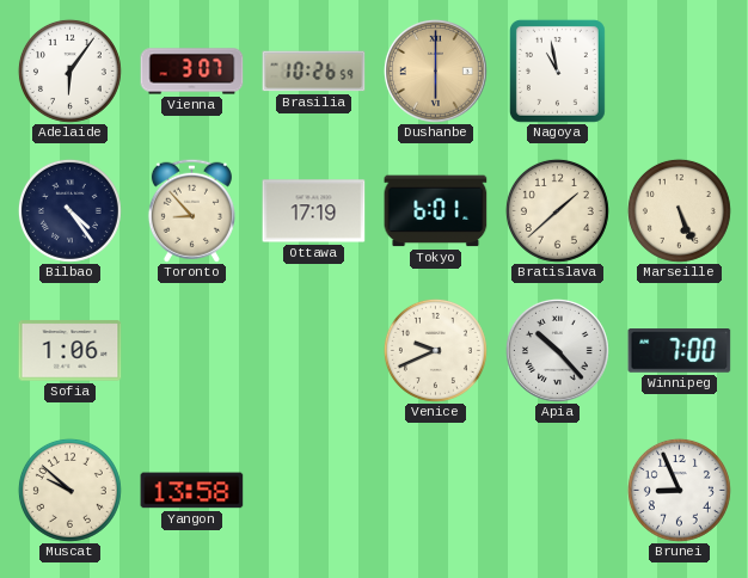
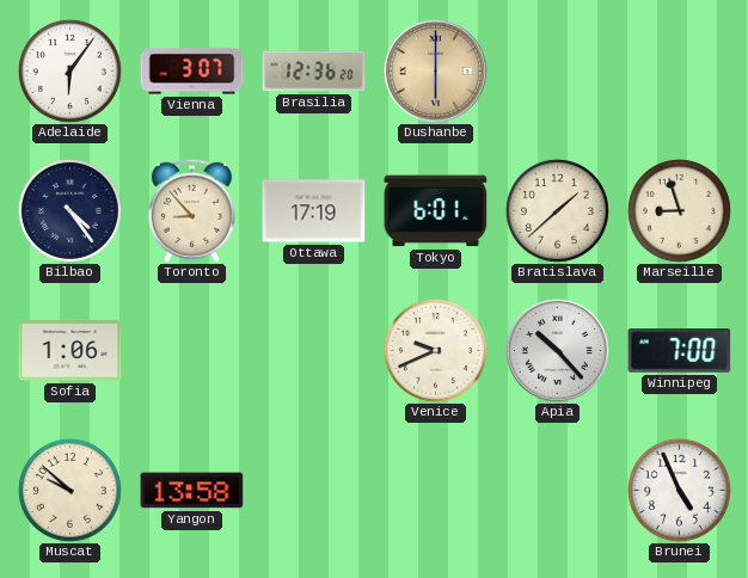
Brasilia: 10:26 -> 12:36 (314, 72)
Nagoya: 10:58 -> none (557, 70)
Marseille: 5:26 -> 8:57 (679, 210)
Brunei: 8:56 -> 4:56 (679, 490)
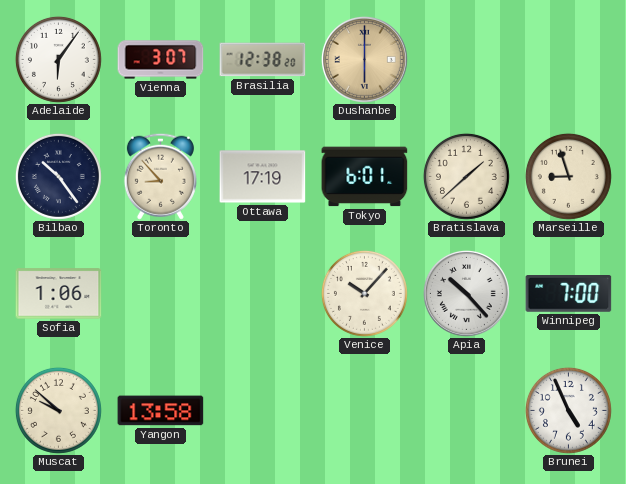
Brasilia: 12:36 -> 12:38 (263, 60)
Bilbao: 4:24 -> 10:24 (58, 176)
Venice: 9:41 -> 10:07 (364, 293)
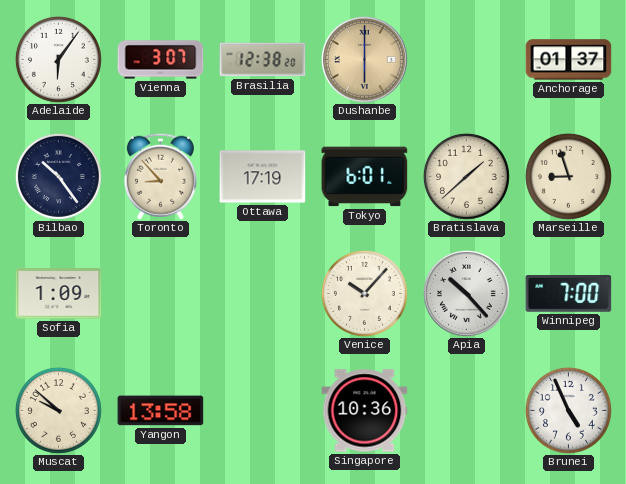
Anchorage: none -> 01:37 (569, 60)
Sofia: 1:06 -> 1:09 (59, 294)
Singapore: none -> 10:36 (365, 411)
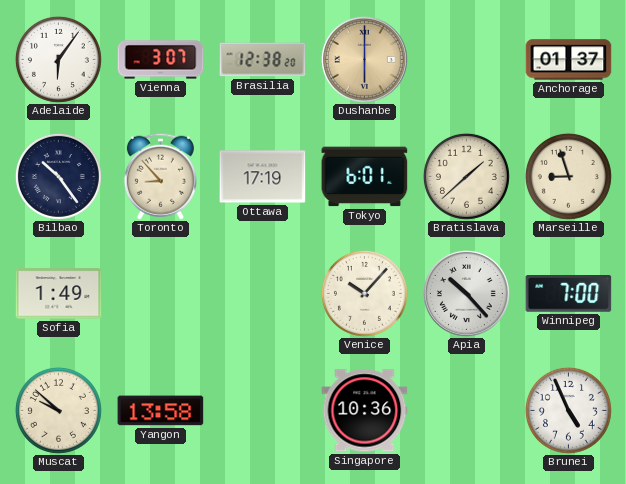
Sofia: 1:09 -> 1:49 (59, 294)
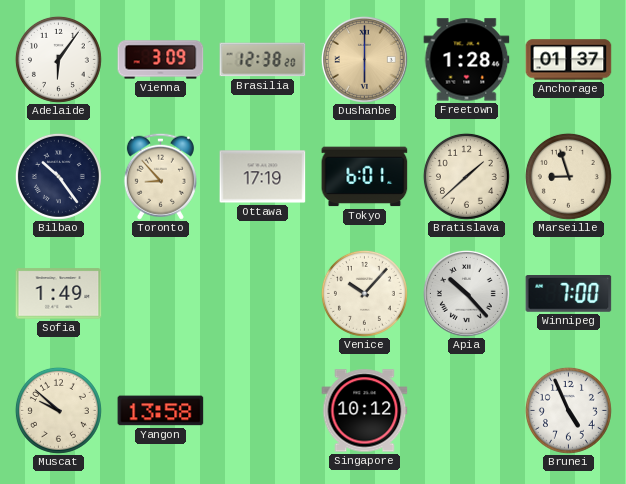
Vienna: 3:07 -> 3:09 (161, 60)
Freetown: none -> 1:28 (467, 60)
Singapore: 10:36 -> 10:12 (365, 411)
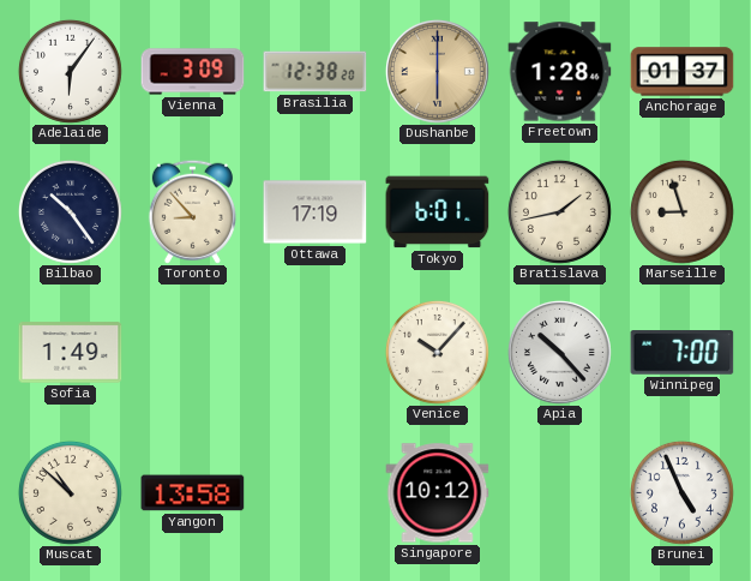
Bratislava: 1:38 -> 1:43 (559, 211)
Muscat: 9:52 -> 10:52 (70, 492)
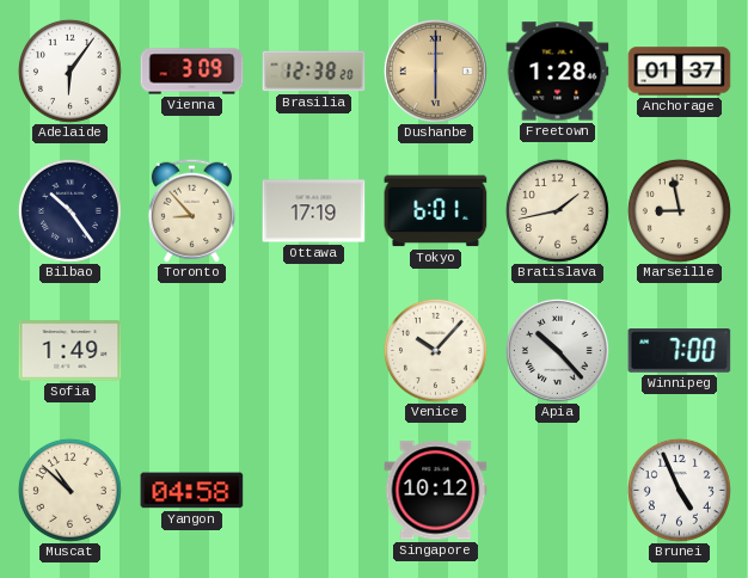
Marseille: 8:57 -> 8:58 (679, 210)
Yangon: 13:58 -> 04:58 (192, 491)
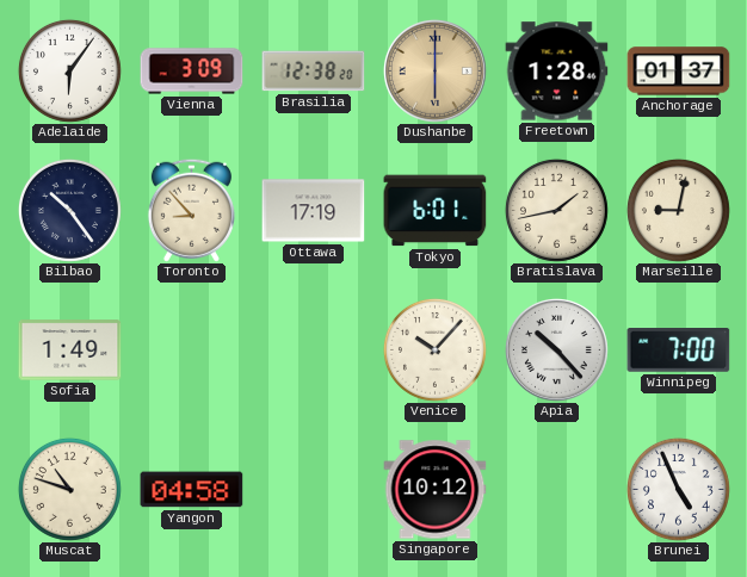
Marseille: 8:58 -> 9:02 (678, 210)
Muscat: 10:52 -> 10:48 (69, 489)
